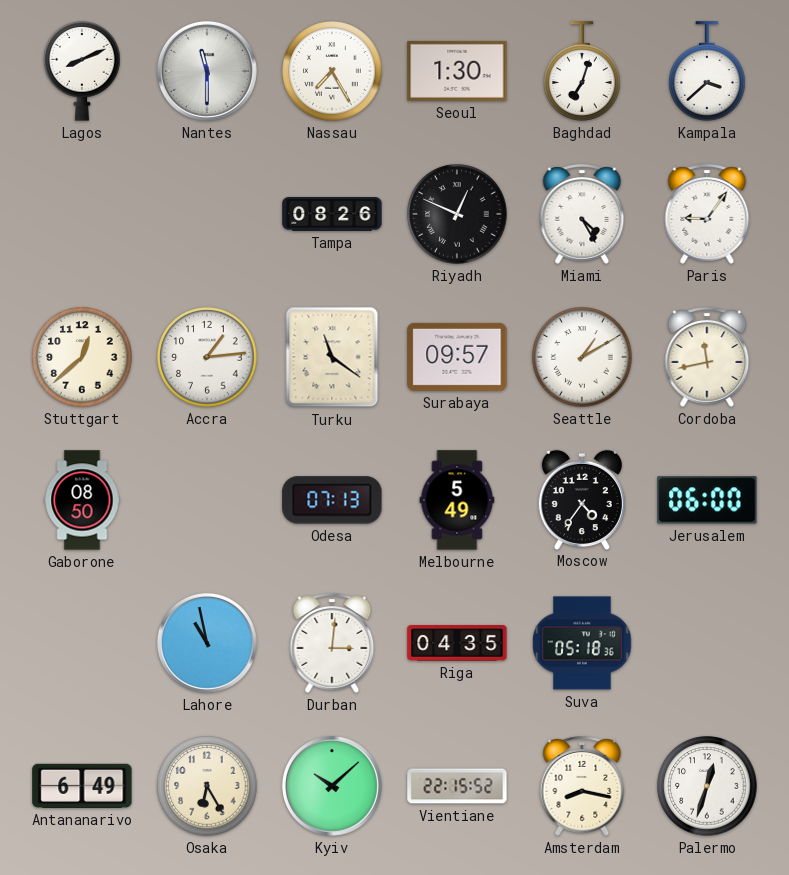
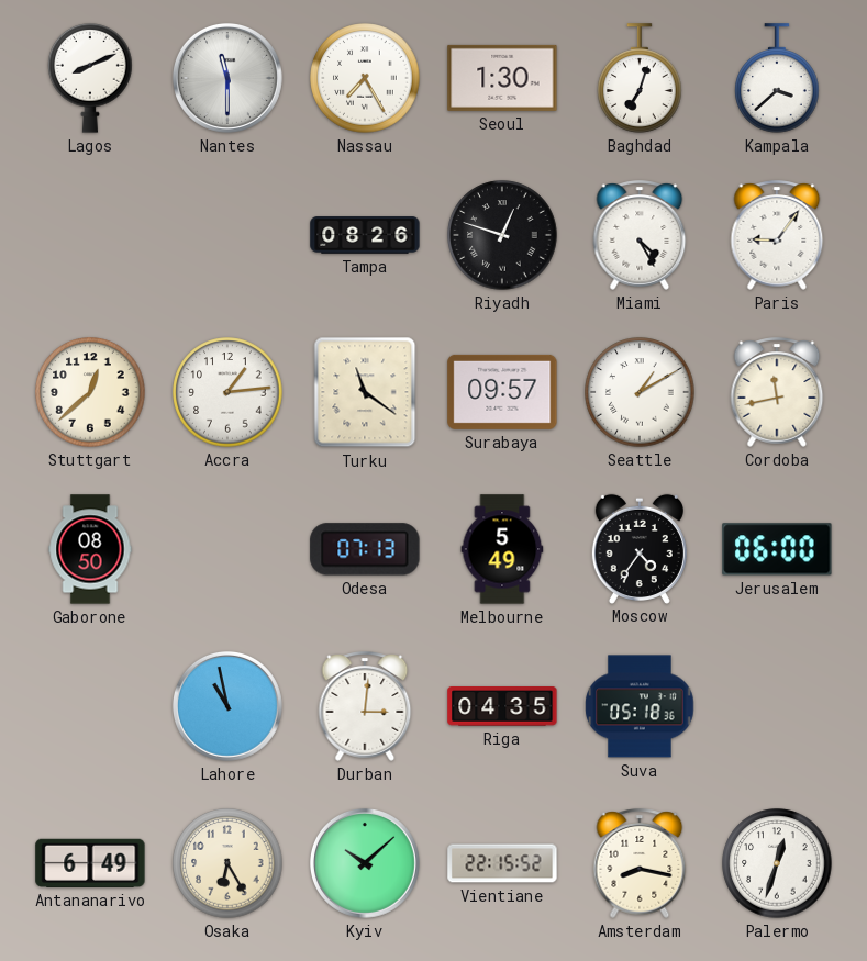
Riyadh: 12:49 -> 12:48 (502, 235)
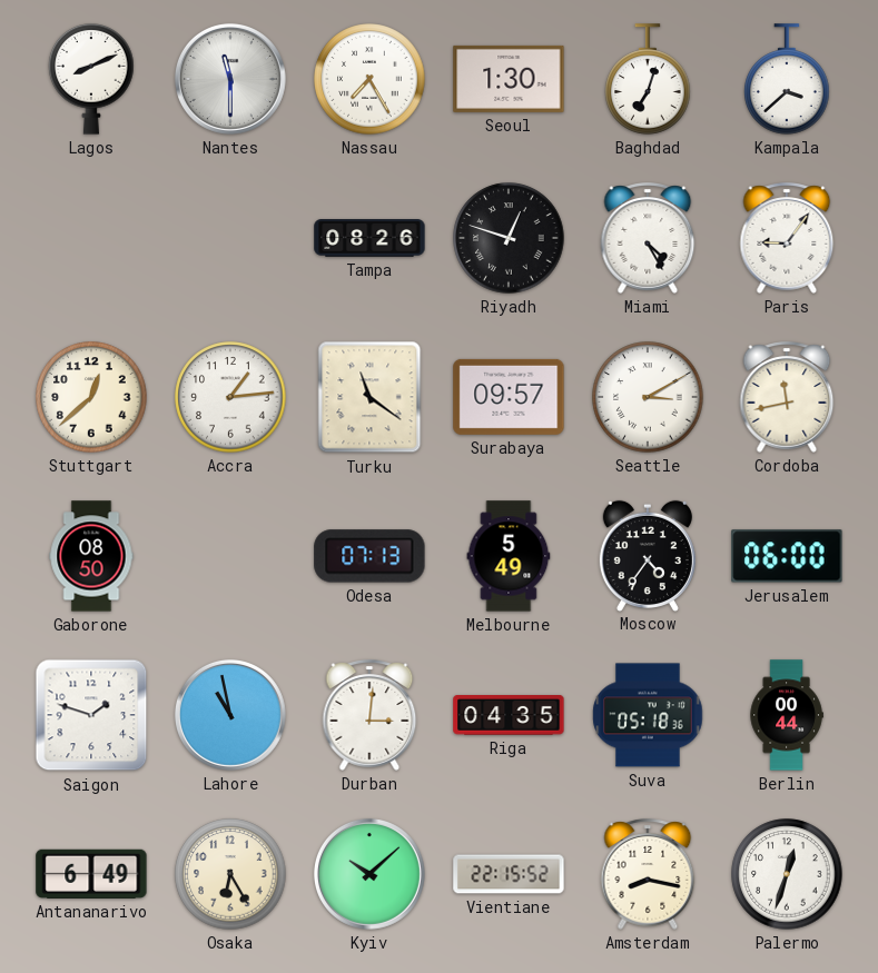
Seattle: 1:10 -> 3:10 (648, 397)
Saigon: none -> 1:48 (91, 715)
Berlin: none -> 00:44 (787, 715)
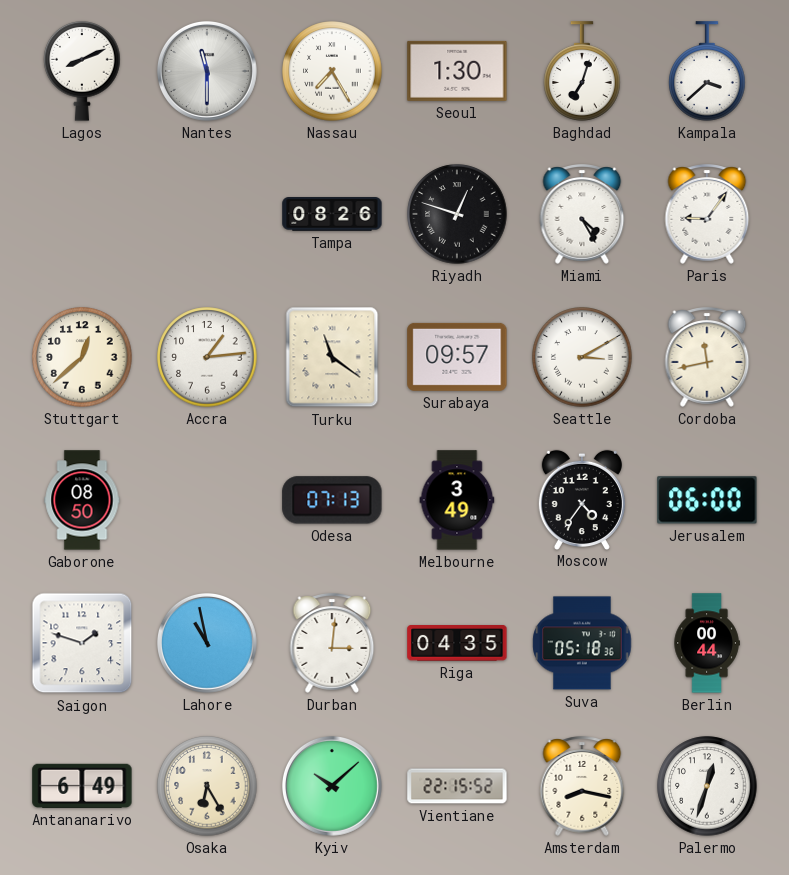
Melbourne: 5:49 -> 3:49 (457, 500)
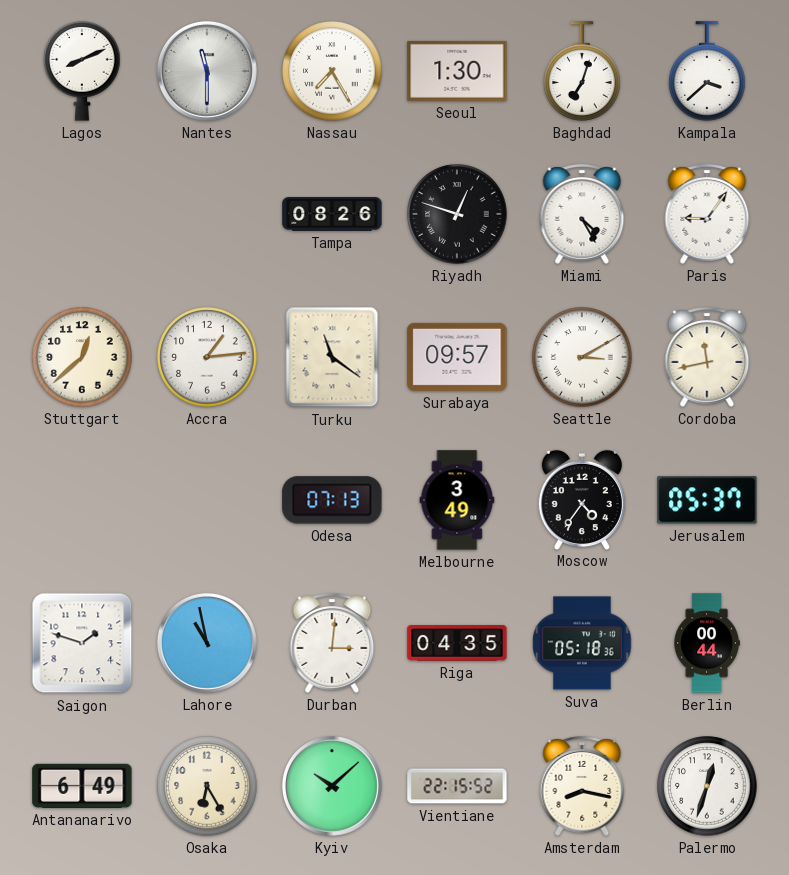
Gaborone: 08:50 -> none (82, 500)
Jerusalem: 06:00 -> 05:37 (707, 500)
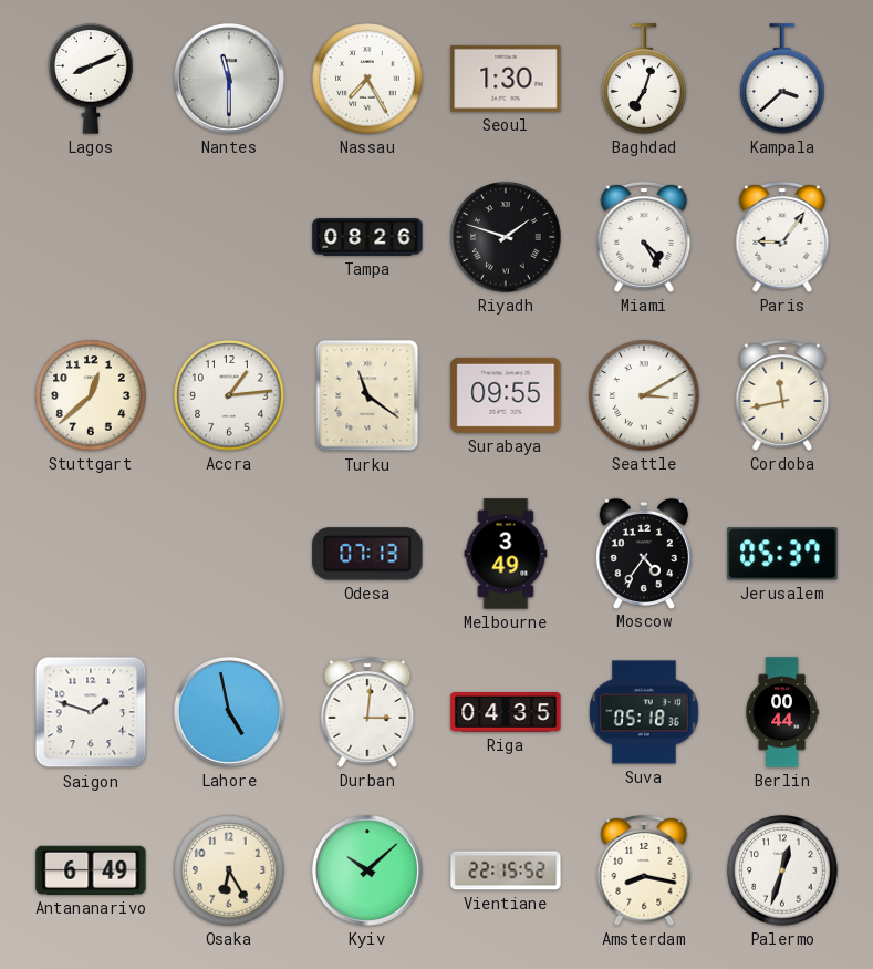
Riyadh: 12:48 -> 1:48 (506, 237)
Surabaya: 09:57 -> 09:55 (506, 395)
Lahore: 10:58 -> 4:58 (229, 712)
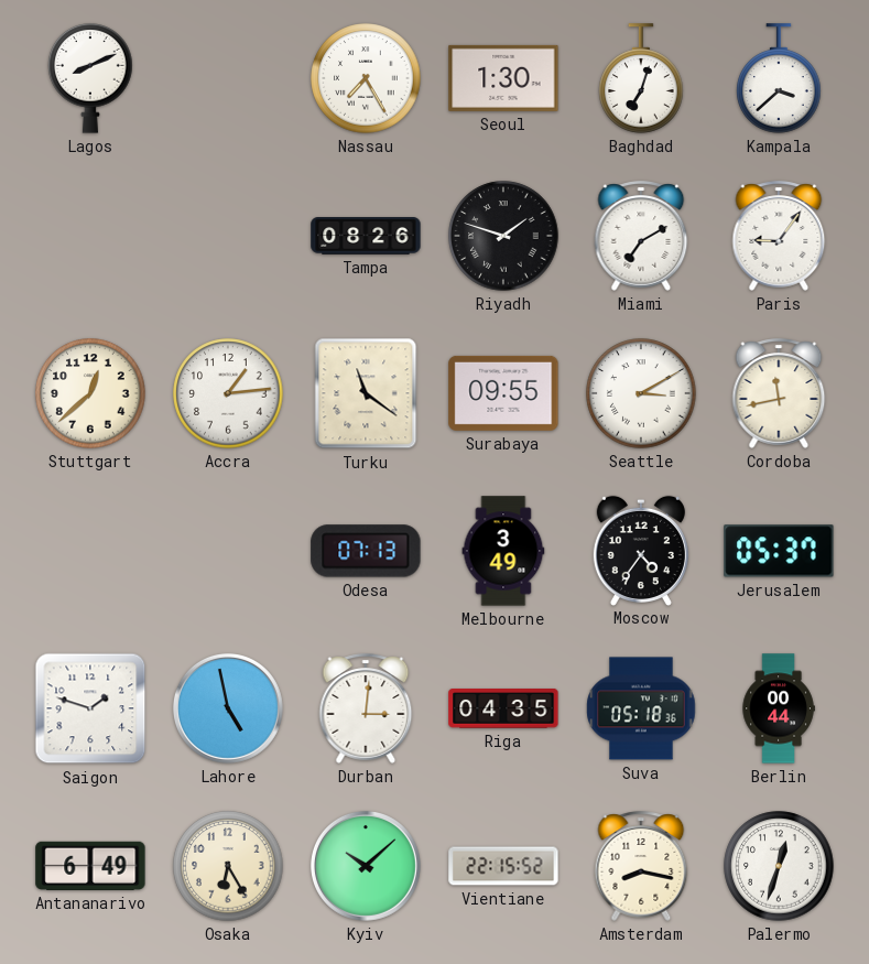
Nantes: 11:30 -> none (229, 79)
Miami: 4:25 -> 7:10 (641, 236)
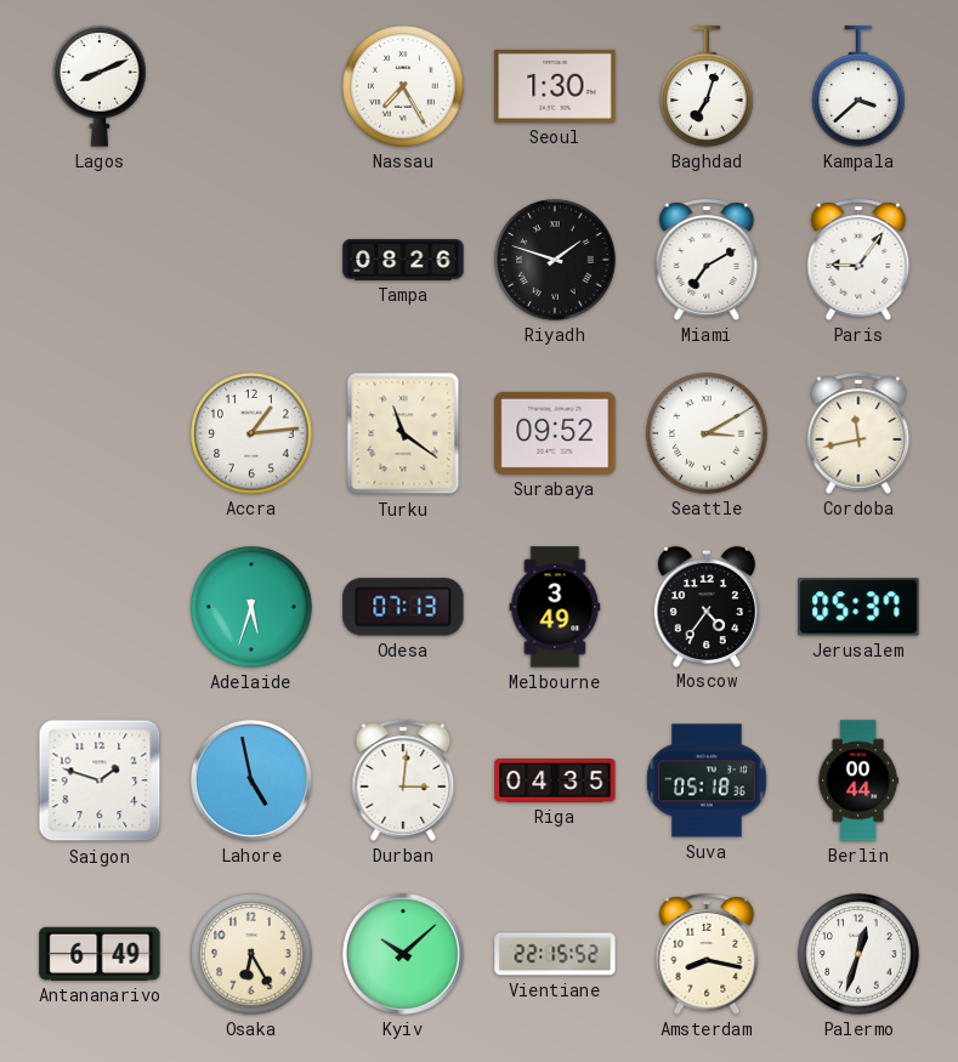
Stuttgart: 12:38 -> none (90, 393)
Surabaya: 09:55 -> 09:52 (555, 433)
Adelaide: none -> 5:33 (251, 607)
